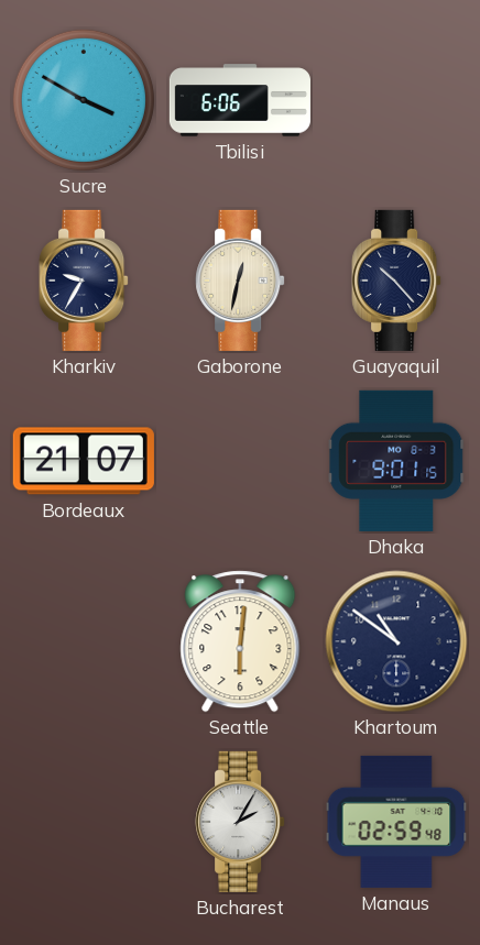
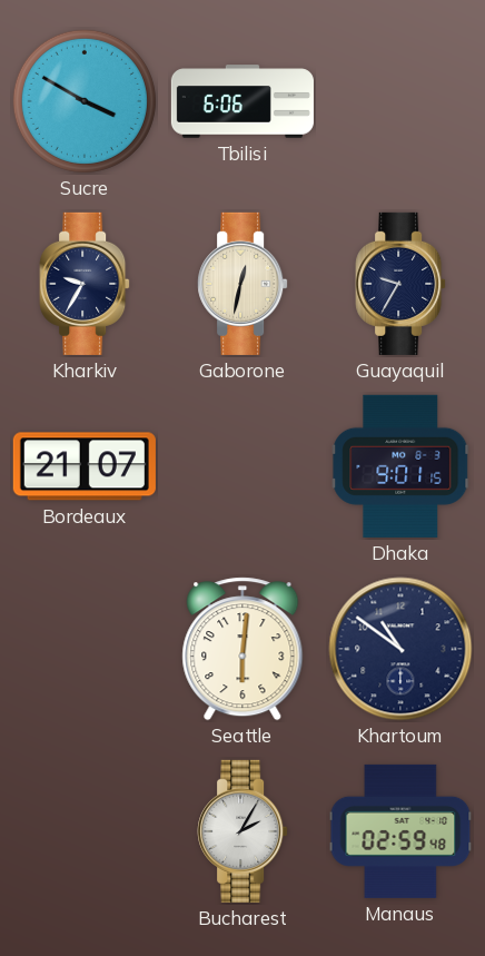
Guayaquil: 10:23 -> 9:35 (400, 284)
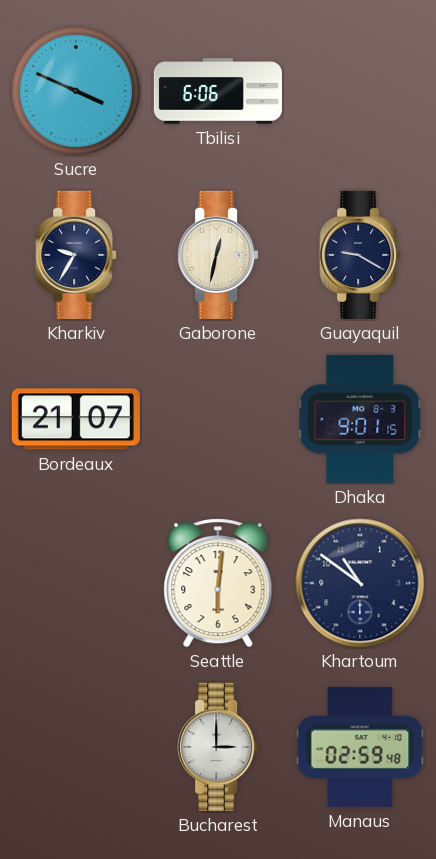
Sucre: 3:50 -> 3:49 (76, 91)
Guayaquil: 9:35 -> 9:20 (360, 255)
Bucharest: 2:05 -> 3:00 (218, 747)
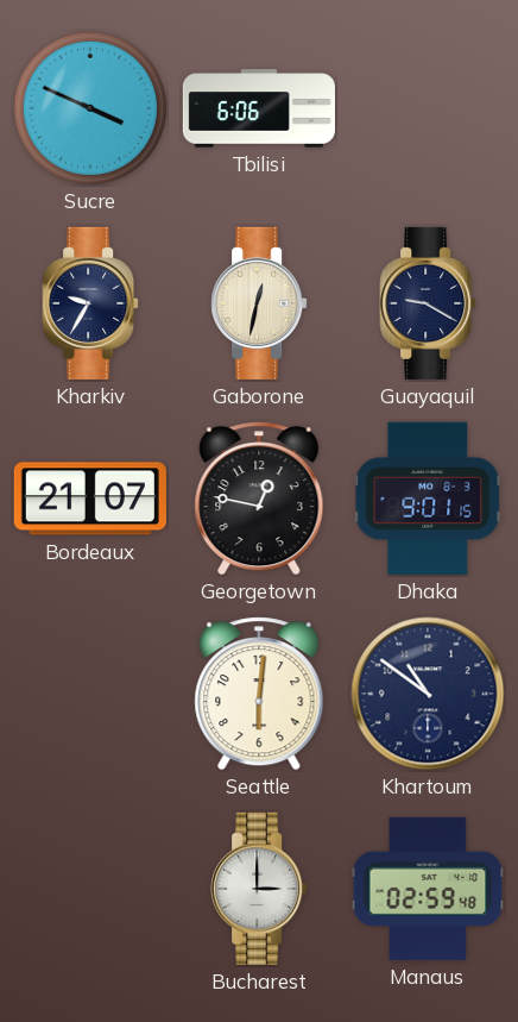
Georgetown: none -> 12:47 (259, 499)
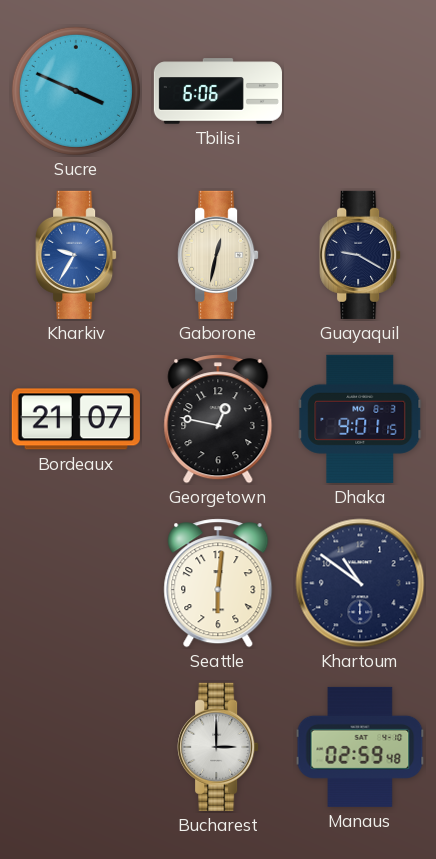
Kharkiv dial: navy -> blue (76, 255)
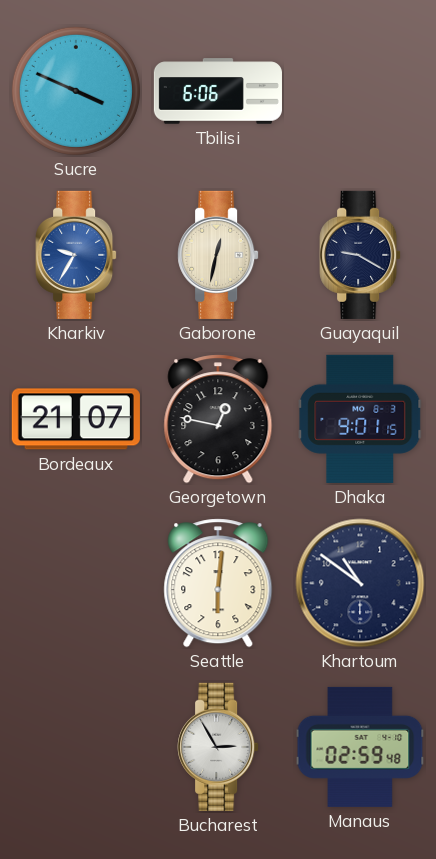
Bucharest: 3:00 -> 2:55 (218, 747)
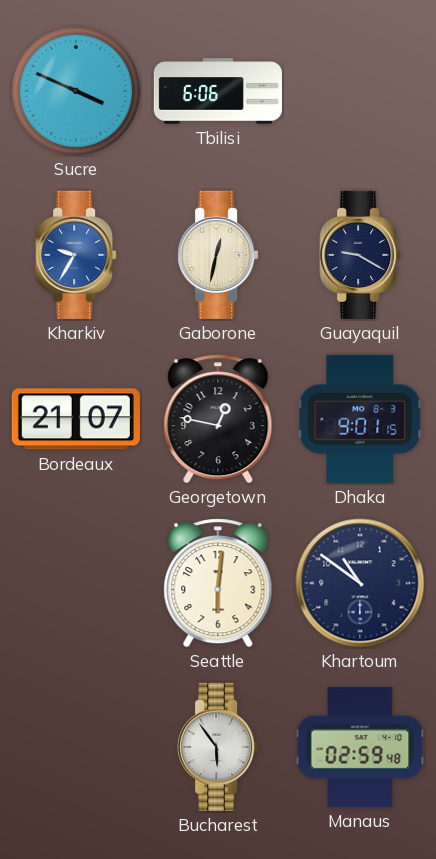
Bucharest: 2:55 -> 5:54 (218, 747)
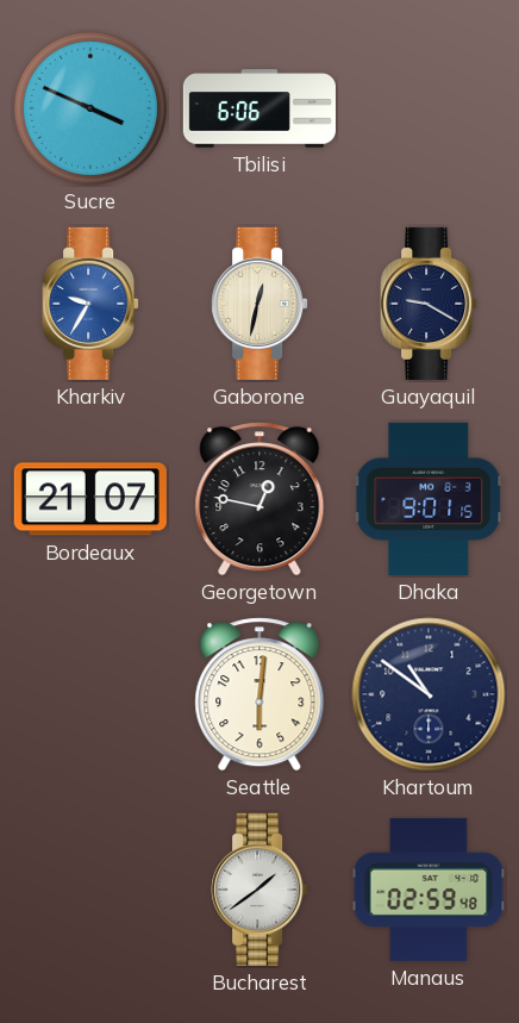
Bucharest: 5:54 -> 1:39 (259, 890)
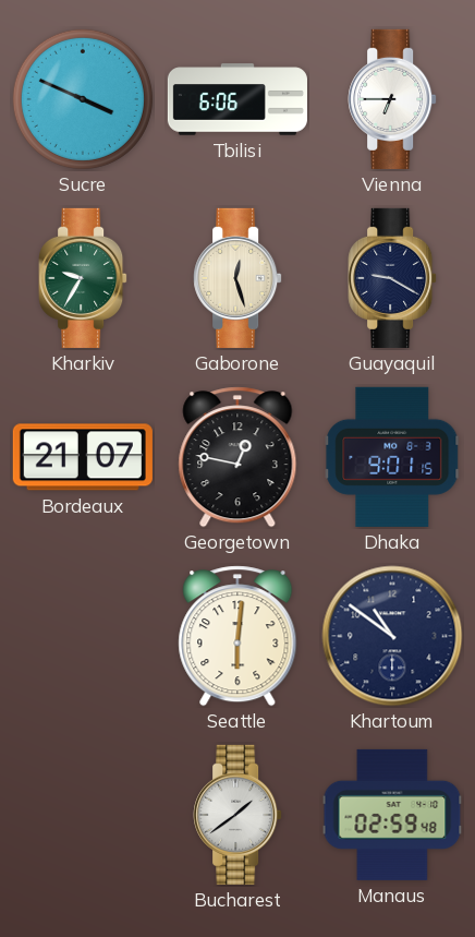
Vienna: none -> 6:45 (392, 99)
Kharkiv dial: blue -> green (83, 278)
Gaborone: 12:32 -> 12:27 (237, 278)
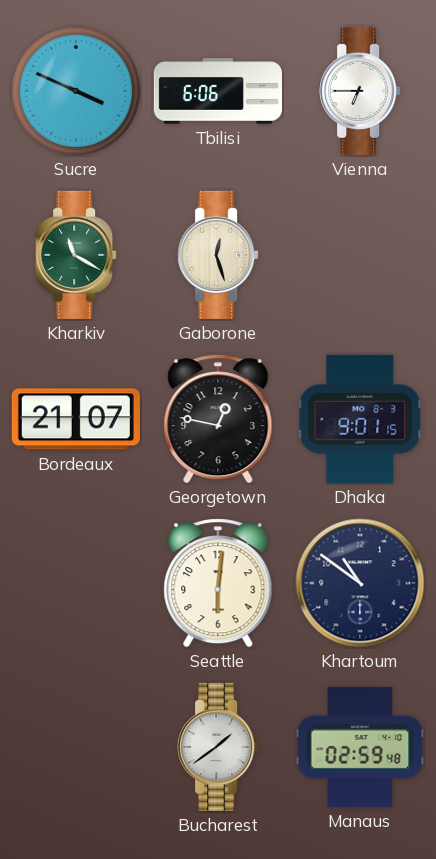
Kharkiv: 9:35 -> 11:20 (76, 255)
Guayaquil: 9:20 -> none (392, 278)
